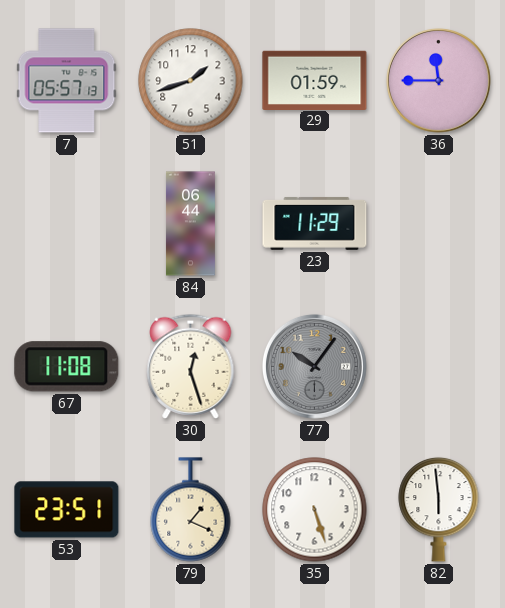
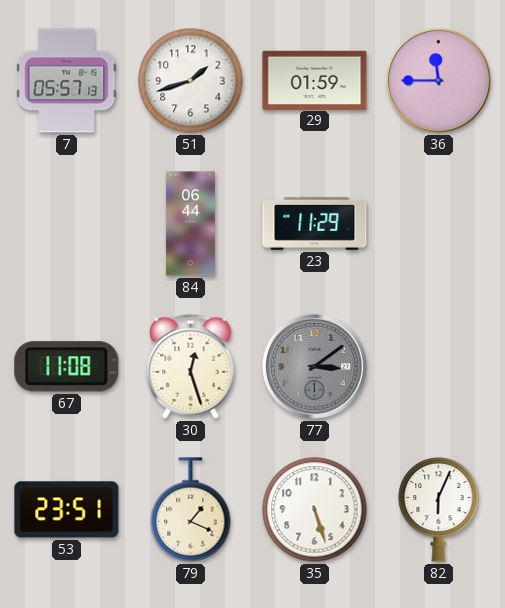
77: 10:06 -> 3:09 (314, 366)
82: 5:59 -> 6:04 (439, 509)
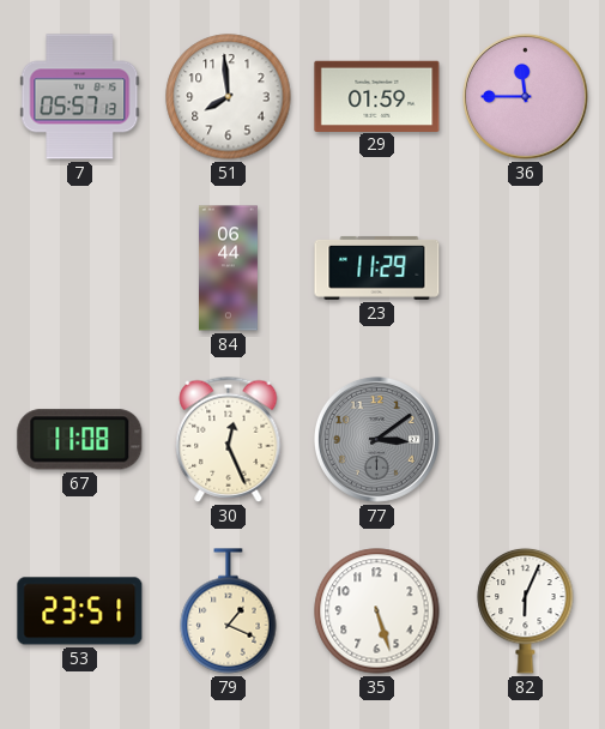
51: 1:42 -> 7:59 (229, 97)
30: 12:27 -> 12:26 (229, 439)
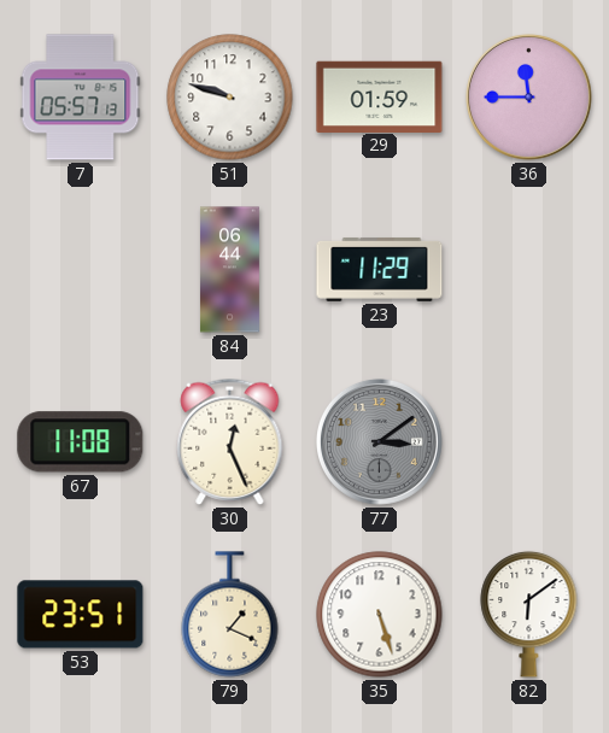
51: 7:59 -> 9:48 (230, 98)
82: 6:04 -> 6:09 (529, 614)
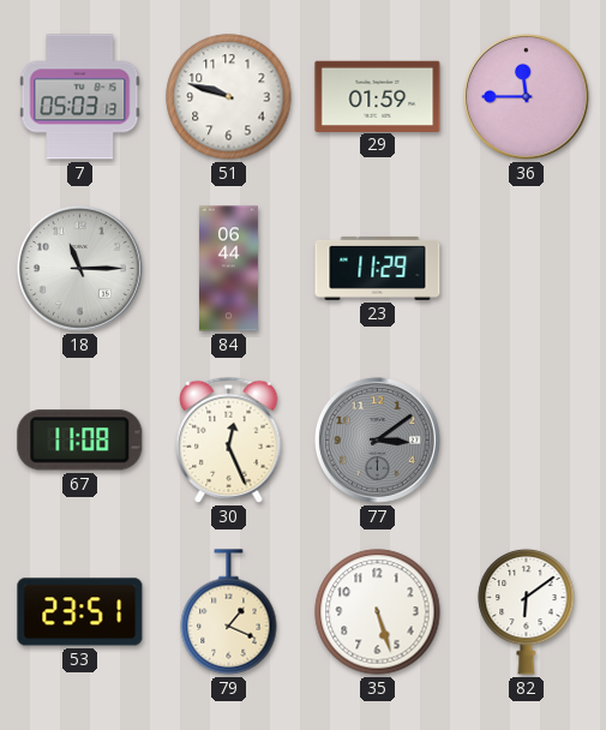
7: 05:57 -> 05:03 (80, 97)
18: none -> 11:15 (79, 268)
